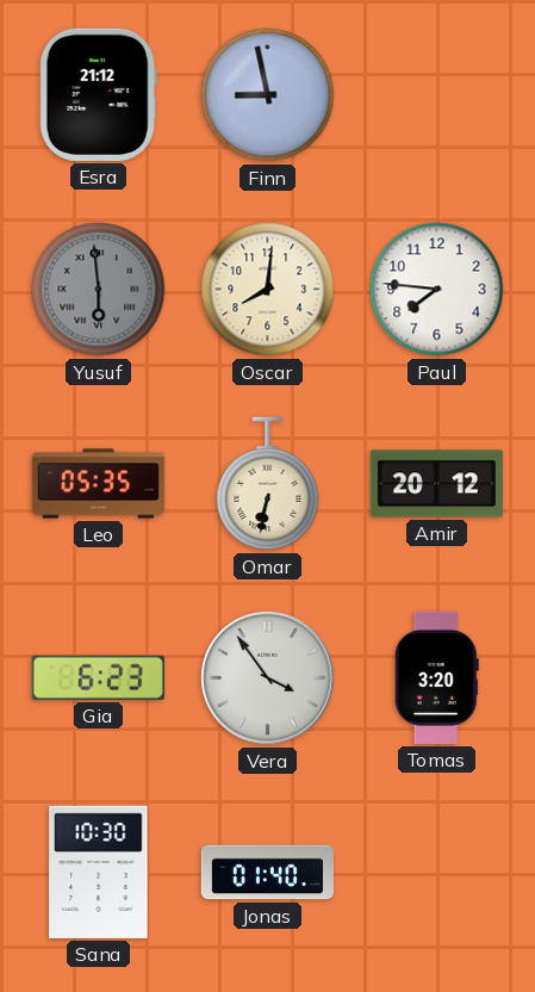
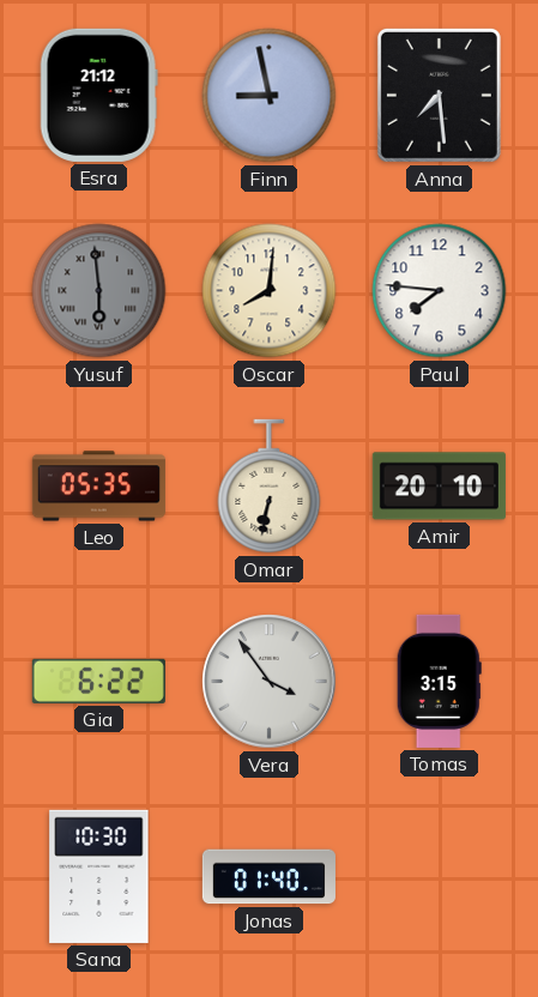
Anna: none -> 7:29 (439, 95)
Amir: 20:12 -> 20:10 (439, 487)
Gia: 6:23 -> 6:22 (98, 681)
Tomas: 3:20 -> 3:15 (439, 681)
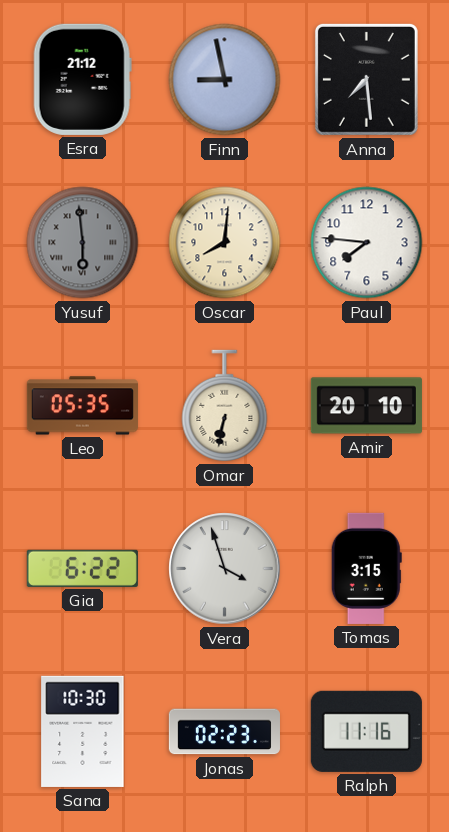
Vera: 3:54 -> 3:57 (225, 569)
Jonas: 01:40 -> 02:23 (224, 732)
Ralph: none -> 11:16 (366, 731)
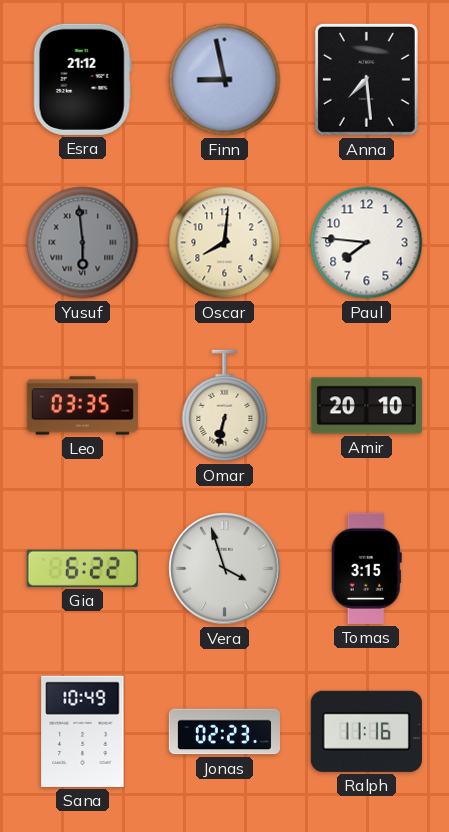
Leo: 05:35 -> 03:35 (82, 406)
Sana: 10:30 -> 10:49 (83, 731)
